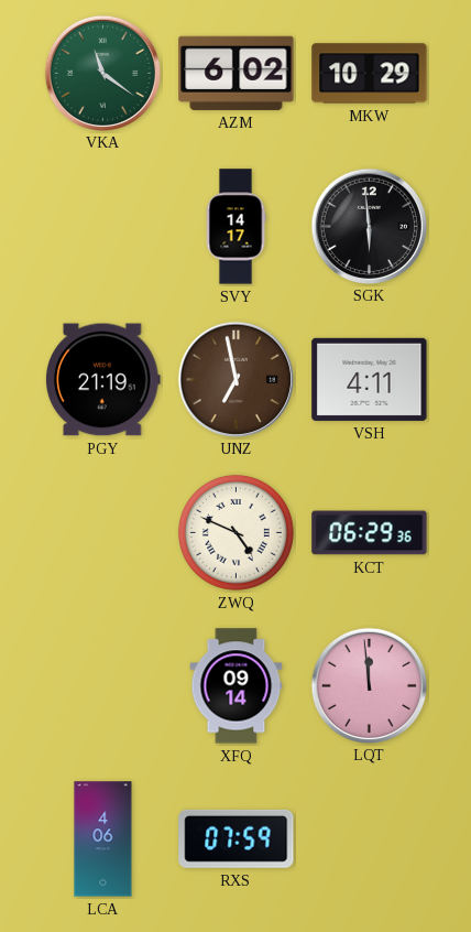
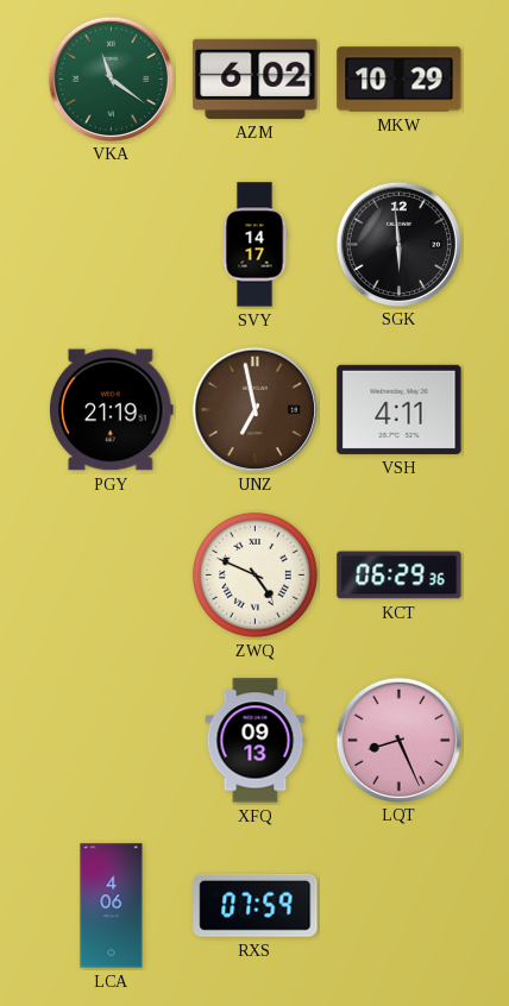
XFQ: 09:14 -> 09:13 (256, 741)
LQT: 11:59 -> 8:26 (398, 740)
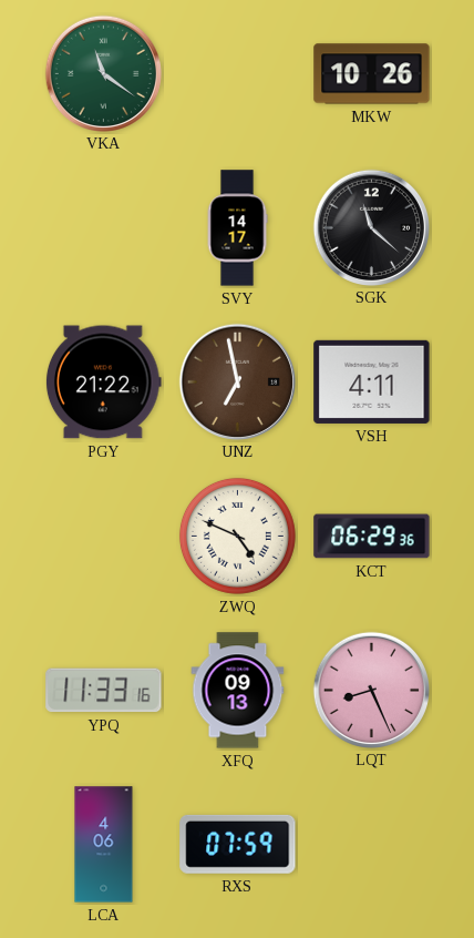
AZM: 6:02 -> none (256, 78)
MKW: 10:29 -> 10:26 (372, 74)
SGK: 5:59 -> 11:22 (371, 227)
PGY: 21:19 -> 21:22 (103, 383)
YPQ: none -> 11:33 (104, 691)
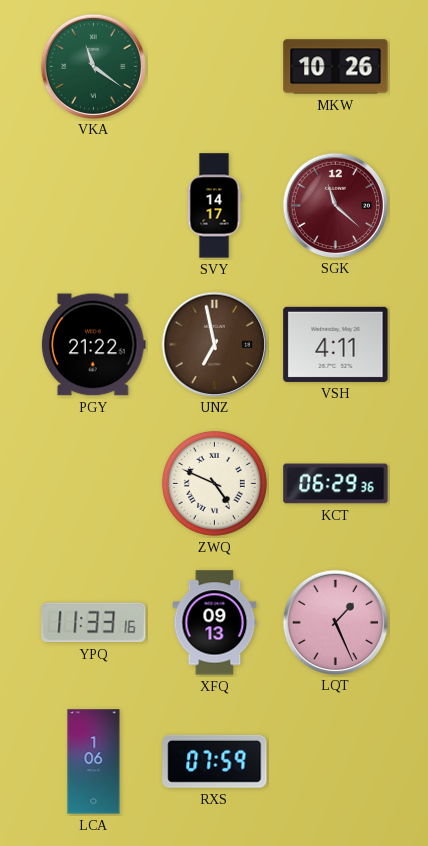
SGK dial: black -> burgundy (335, 205)
LQT: 8:26 -> 1:26 (335, 622)
LCA: 4:06 -> 1:06 (94, 762)
